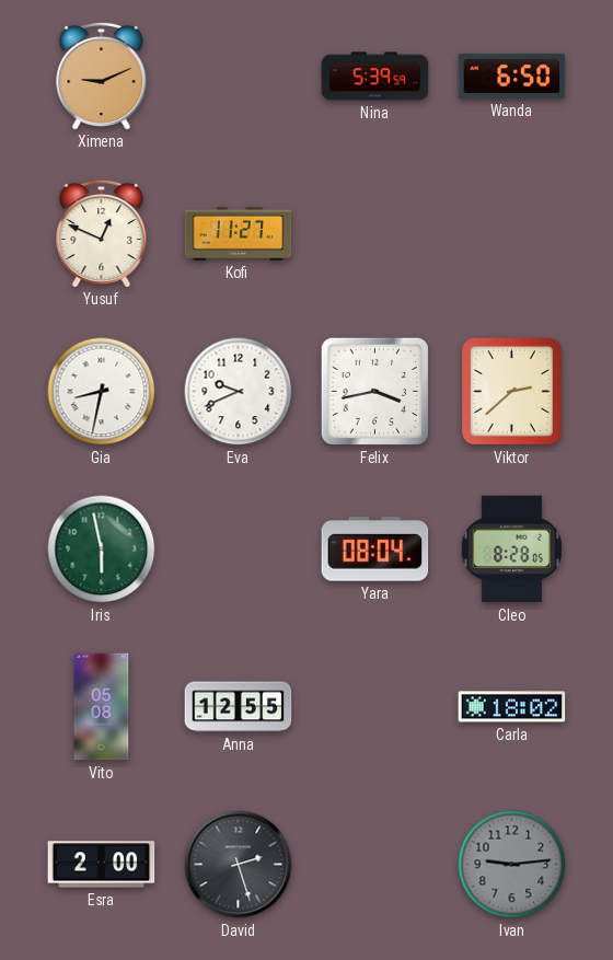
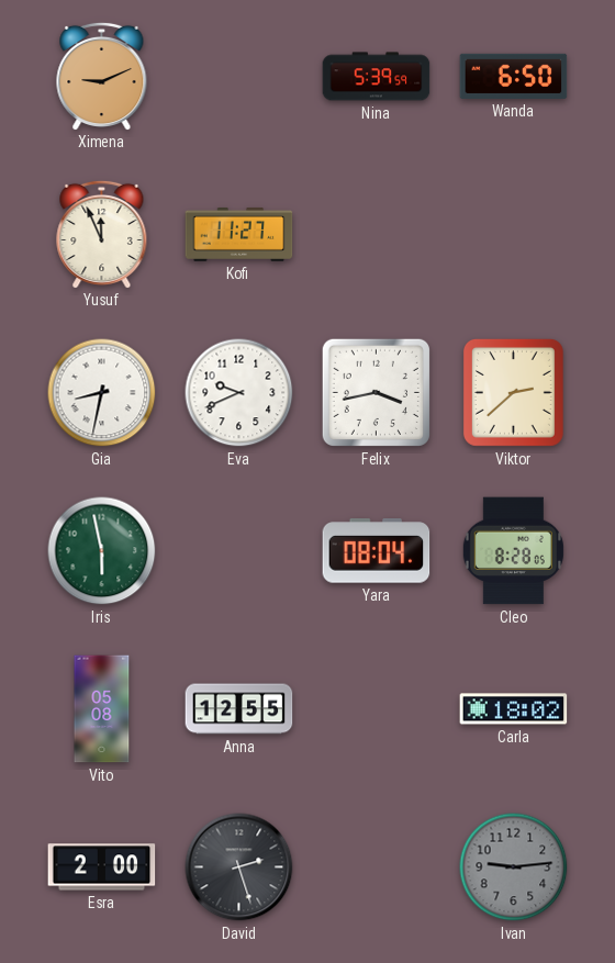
Yusuf: 12:49 -> 11:56 (102, 234)
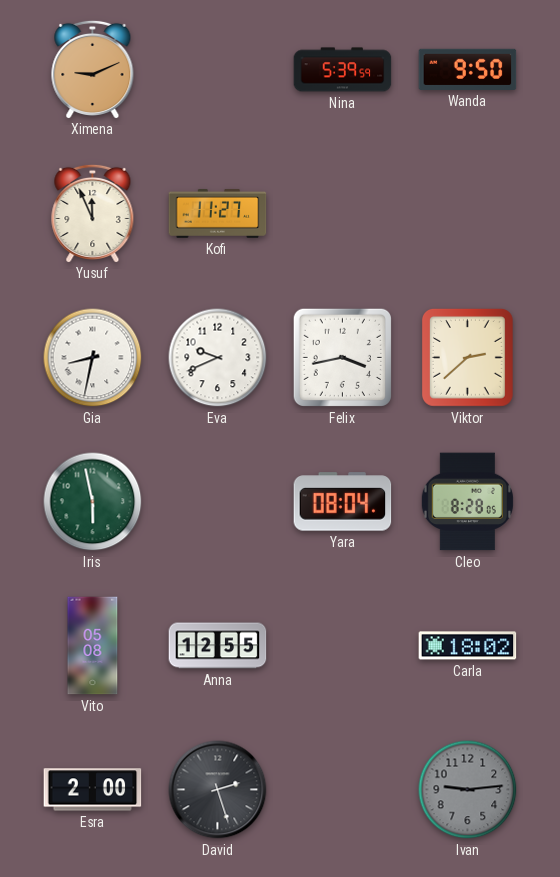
Wanda: 6:50 -> 9:50 (468, 69)
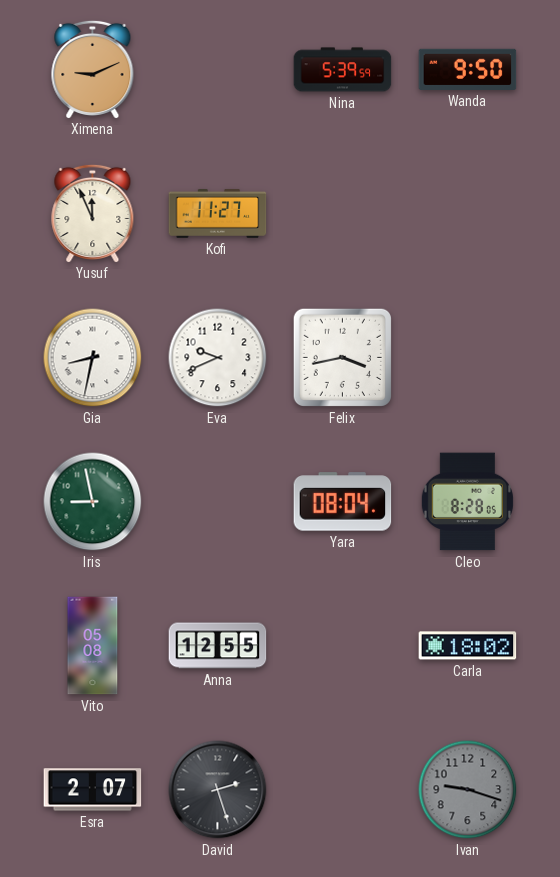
Viktor: 2:38 -> none (467, 357)
Iris: 5:58 -> 8:58 (93, 502)
Esra: 2:00 -> 2:07 (93, 790)
Ivan: 9:14 -> 9:18 (468, 790)
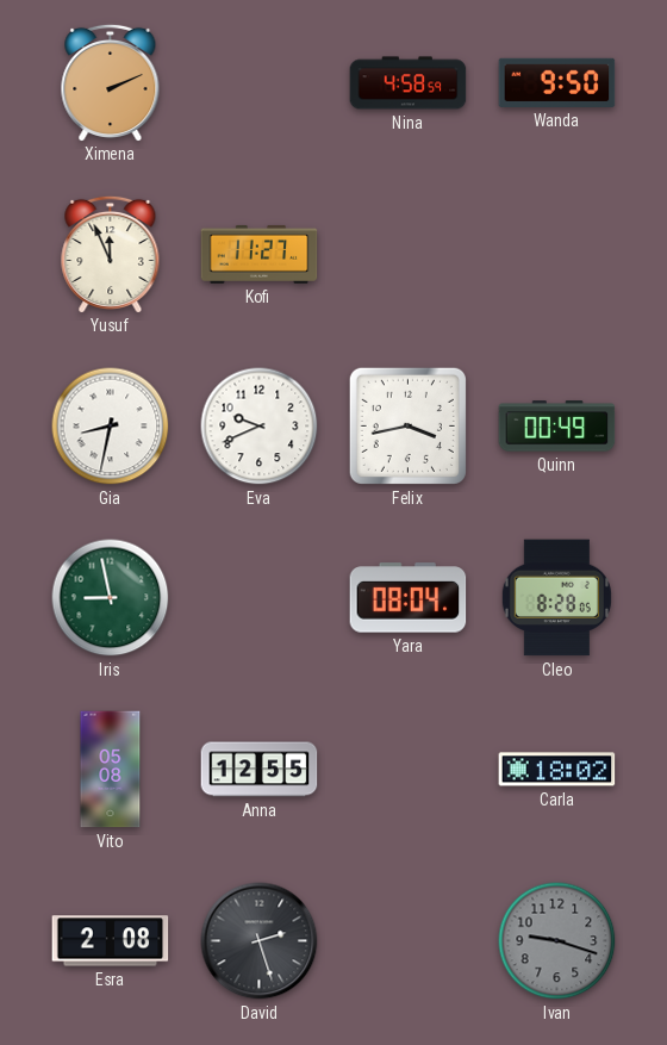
Ximena: 9:11 -> 2:11 (111, 82)
Nina: 5:39 -> 4:58 (409, 83)
Quinn: none -> 00:49 (557, 427)
Esra: 2:07 -> 2:08 (111, 941)
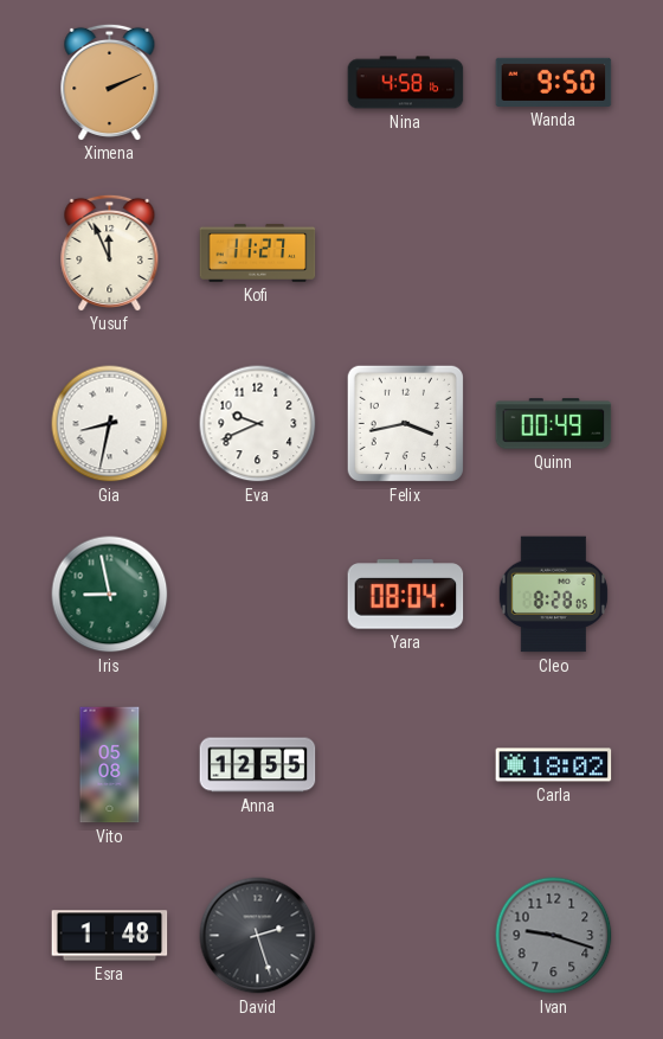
Nina: 4:58:59 -> 4:58:16 (406, 83)
Esra: 2:08 -> 1:48 (110, 936)
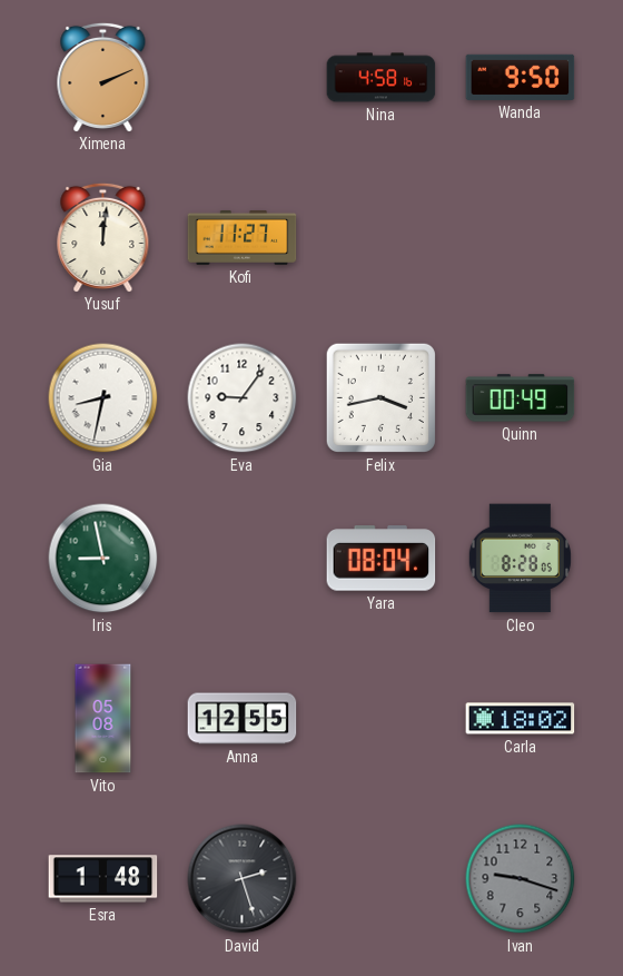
Yusuf: 11:56 -> 12:01 (103, 237)
Eva: 9:41 -> 9:06 (243, 398)
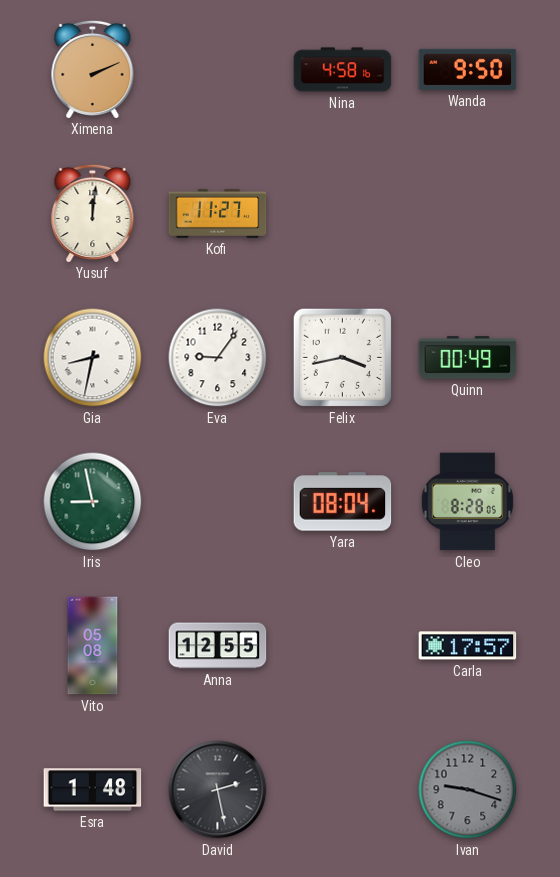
Carla: 18:02 -> 17:57 (468, 646)
David: 2:27 -> 2:28 (218, 790)
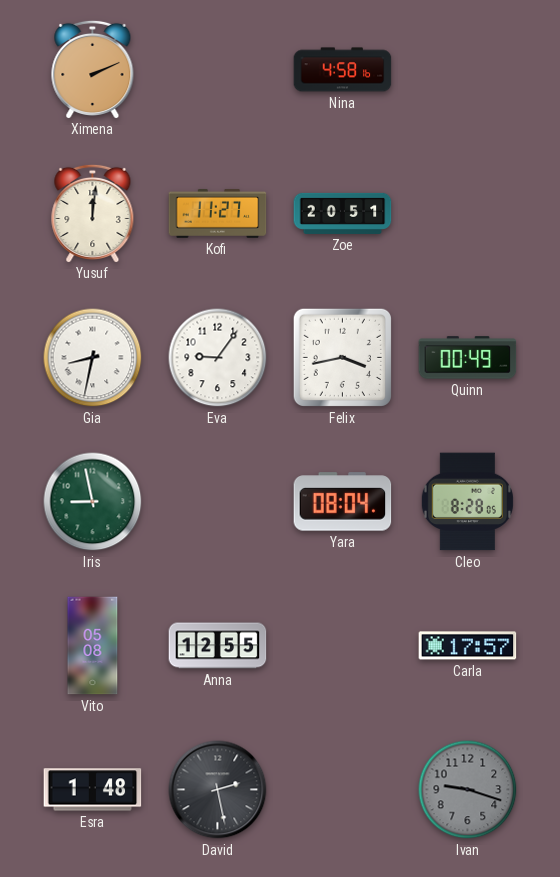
Wanda: 9:50 -> none (468, 69)
Zoe: none -> 20:51 (343, 213)
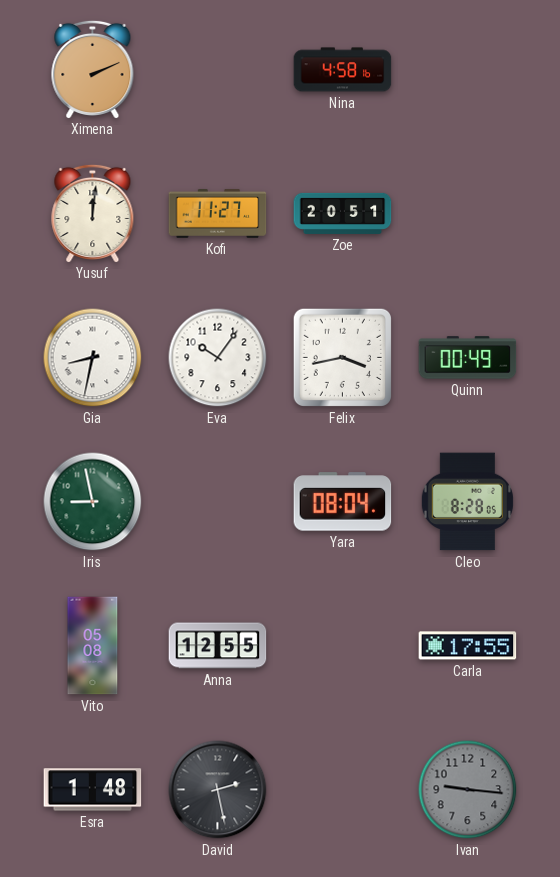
Eva: 9:06 -> 10:06 (218, 358)
Carla: 17:57 -> 17:55 (468, 646)
Ivan: 9:18 -> 9:16 (468, 790)
